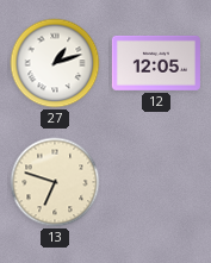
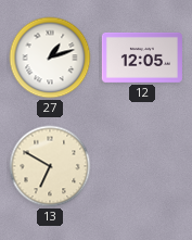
13: 6:48 -> 6:50 (50, 166)
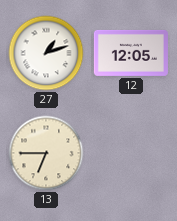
13: 6:50 -> 6:45 (46, 153)
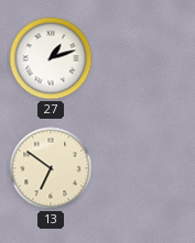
12: 12:05 -> none (131, 53)
13: 6:45 -> 6:51 (51, 168)
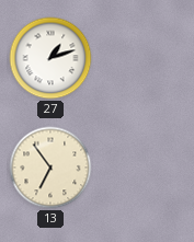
13: 6:51 -> 6:54 (50, 168)
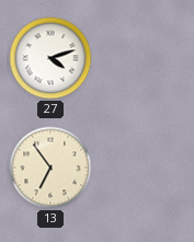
27: 1:12 -> 4:12 (50, 58)
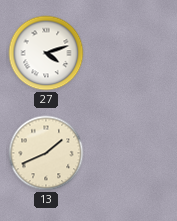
13: 6:54 -> 1:41 (46, 153)
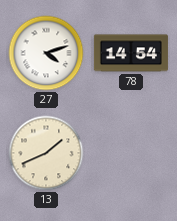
78: none -> 14:54 (131, 53)
